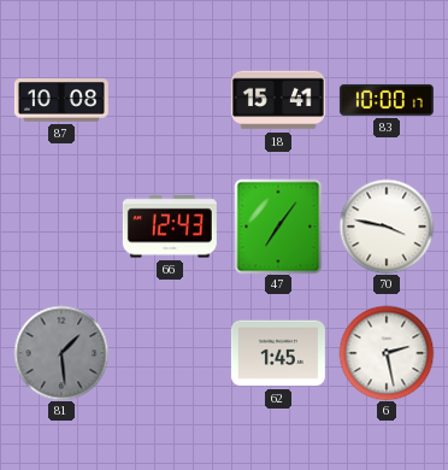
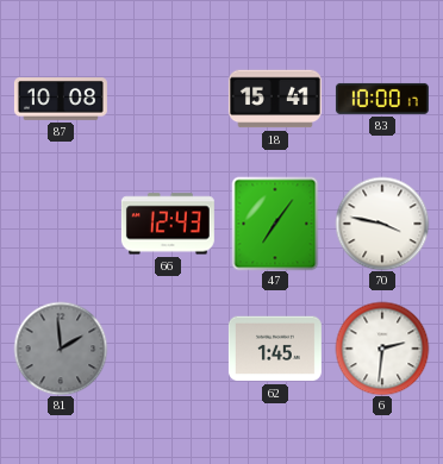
81: 1:29 -> 1:59 (61, 349)
6: 2:28 -> 2:31 (382, 349)
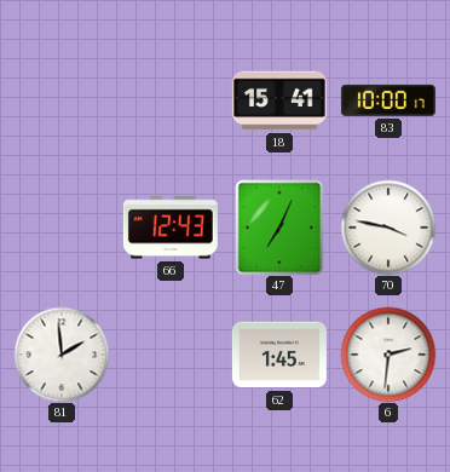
87: 10:08 -> none (61, 100)
47: 7:06 -> 7:04 (279, 228)
81 dial: grey -> white (62, 355)
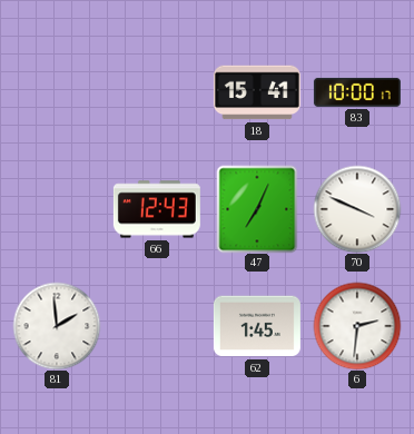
70: 3:47 -> 3:49 (357, 209)
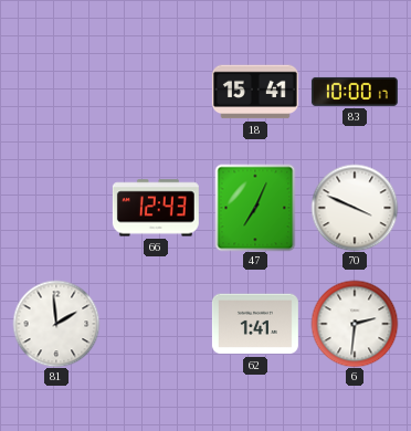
62: 1:45 -> 1:41 (255, 324)
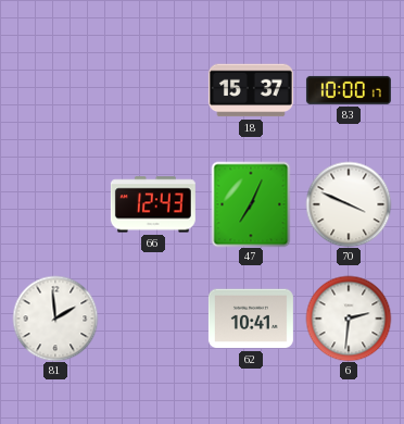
18: 15:41 -> 15:37 (251, 90)
62: 1:41 -> 10:41 (251, 319)
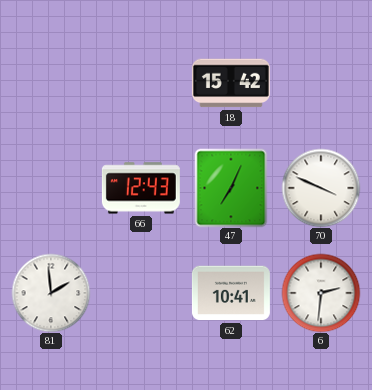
18: 15:37 -> 15:42 (231, 83)
83: 10:00 -> none (349, 90)
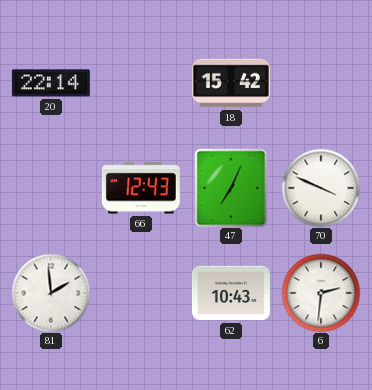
20: none -> 22:14 (51, 83)
62: 10:41 -> 10:43 (231, 293)
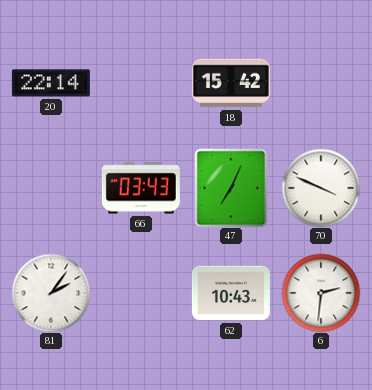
66: 12:43 -> 03:43 (141, 188)
81: 1:59 -> 2:06 (51, 293)
